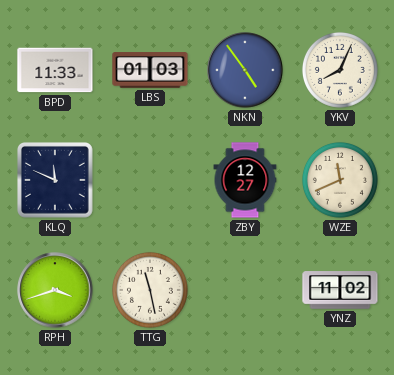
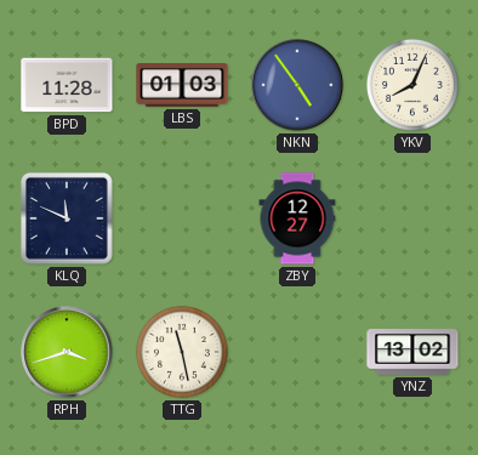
BPD: 11:33 -> 11:28 (67, 85)
WZE: 11:41 -> none (340, 180)
YNZ: 11:02 -> 13:02 (412, 352)
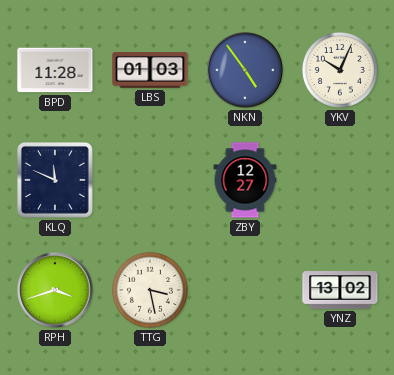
YKV: 8:04 -> 10:04 (340, 70)
TTG: 11:28 -> 3:28 (150, 290)
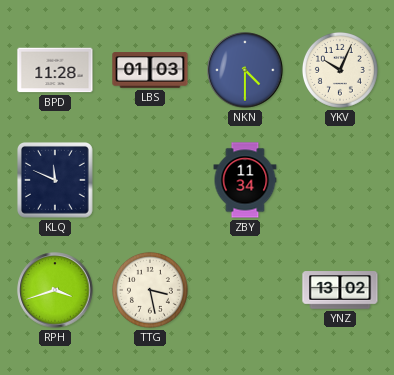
NKN: 4:54 -> 4:30 (245, 70)
ZBY: 12:27 -> 11:34 (245, 180)
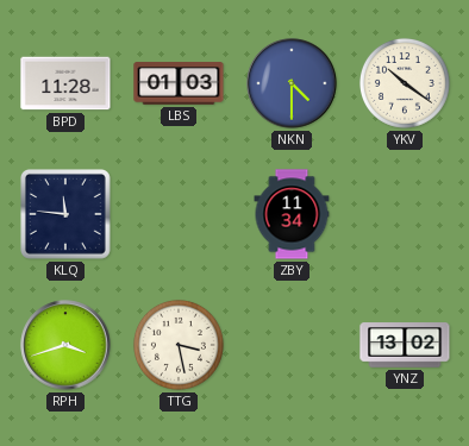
YKV: 10:04 -> 10:21 (405, 83)
KLQ: 11:49 -> 11:46 (67, 215)
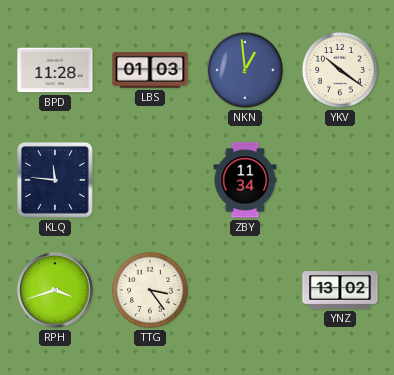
NKN: 4:30 -> 12:59 (245, 70)
TTG: 3:28 -> 3:24 (150, 290)
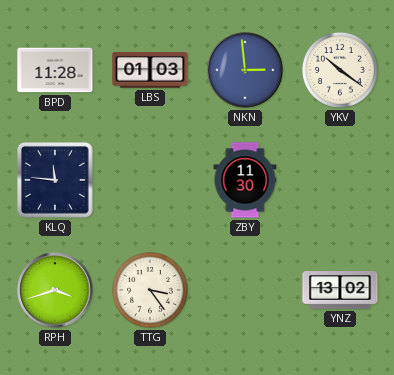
NKN: 12:59 -> 2:59 (245, 70)
ZBY: 11:34 -> 11:30 (245, 180)
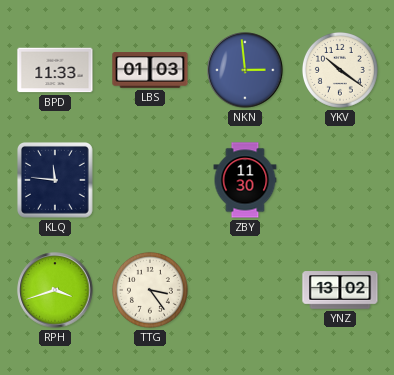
BPD: 11:28 -> 11:33 (55, 70)
